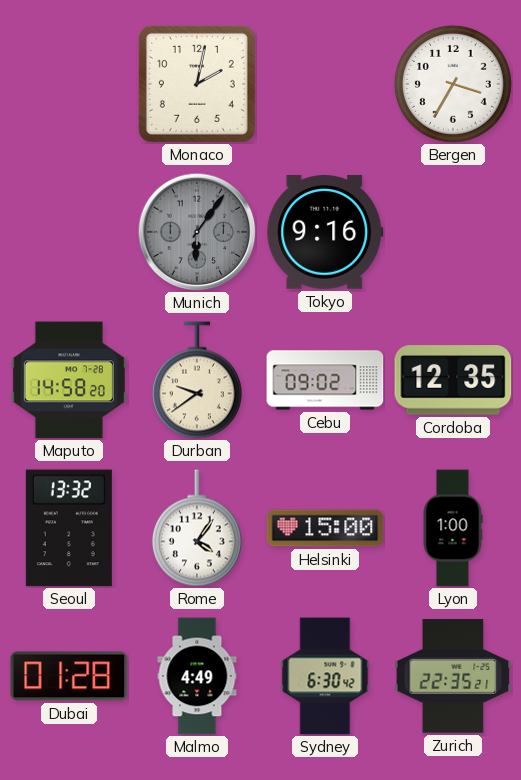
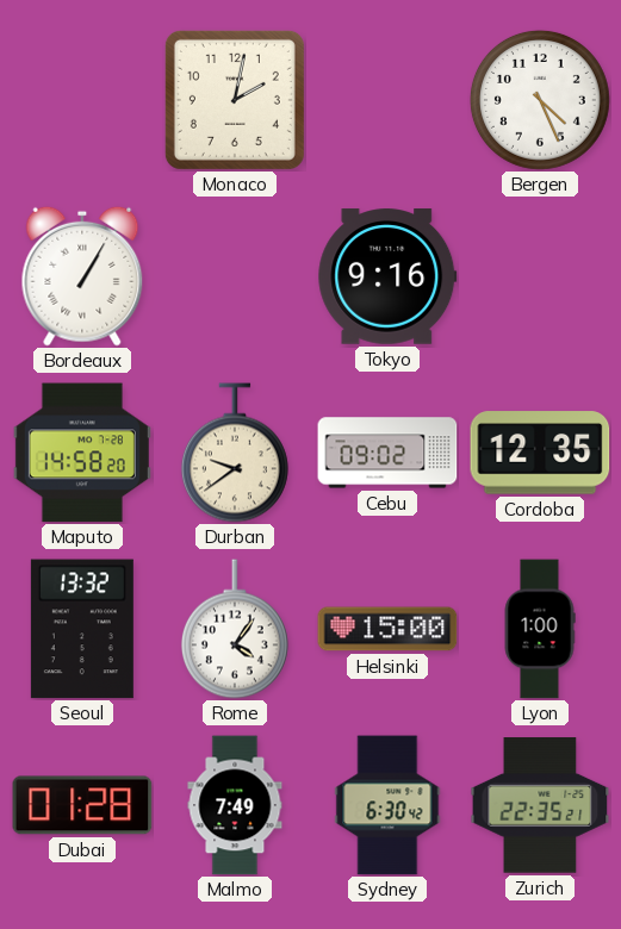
Bergen: 3:35 -> 4:26 (540, 100)
Bordeaux: none -> 1:05 (82, 276)
Munich: 6:06 -> none (197, 232)
Malmo: 4:49 -> 7:49 (235, 805)
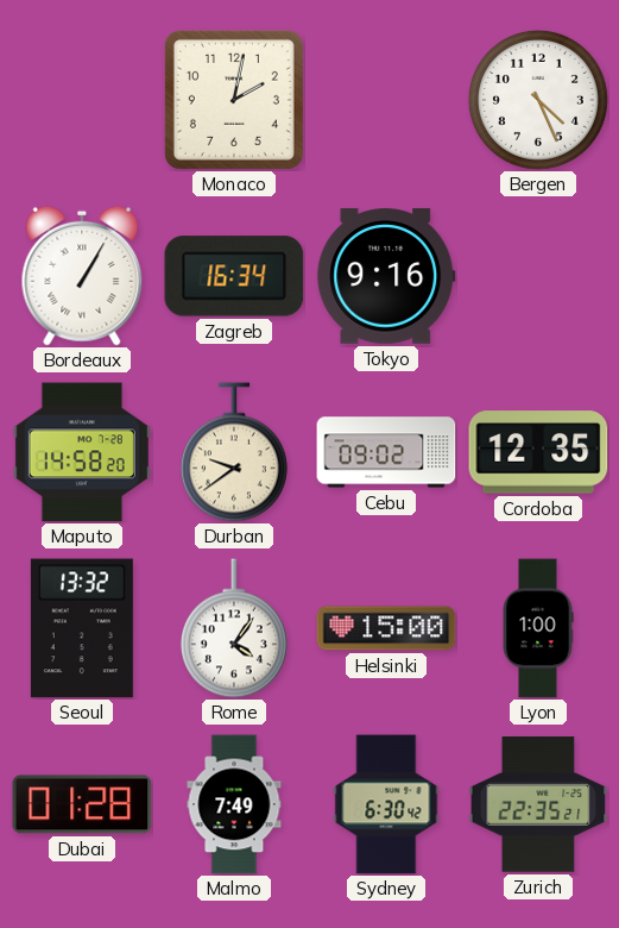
Zagreb: none -> 16:34 (234, 276)
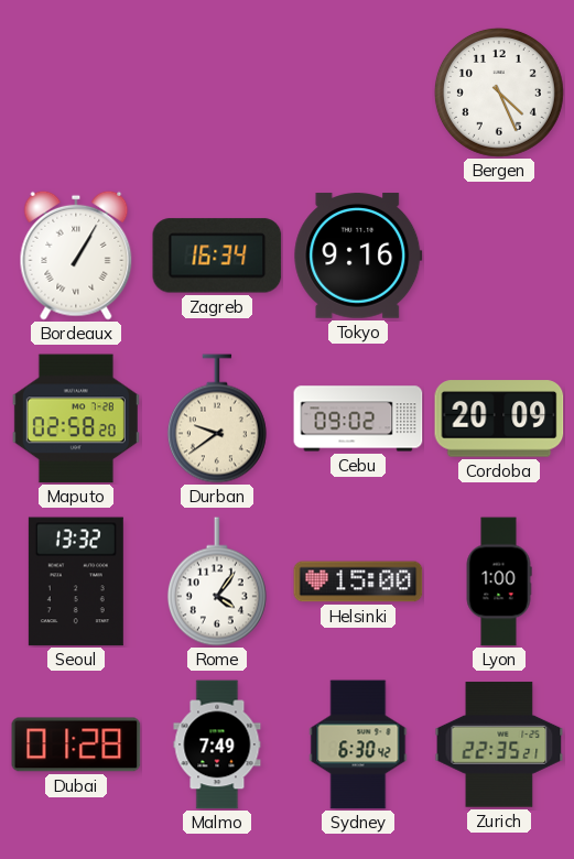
Monaco: 2:02 -> none (234, 100)
Maputo: 14:58 -> 02:58 (76, 418)
Cordoba: 12:35 -> 20:09 (499, 418)
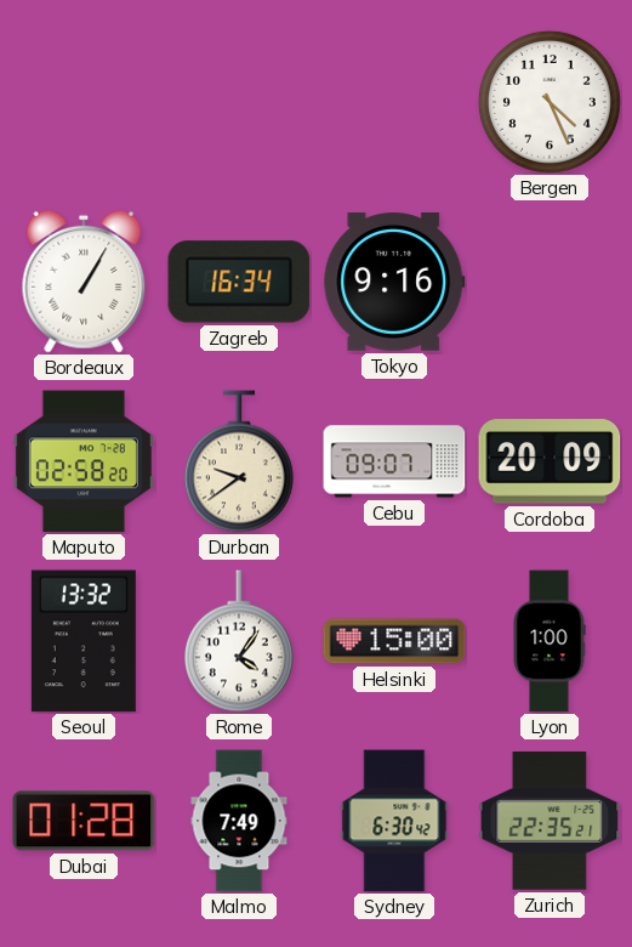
Cebu: 09:02 -> 09:07 (394, 461)
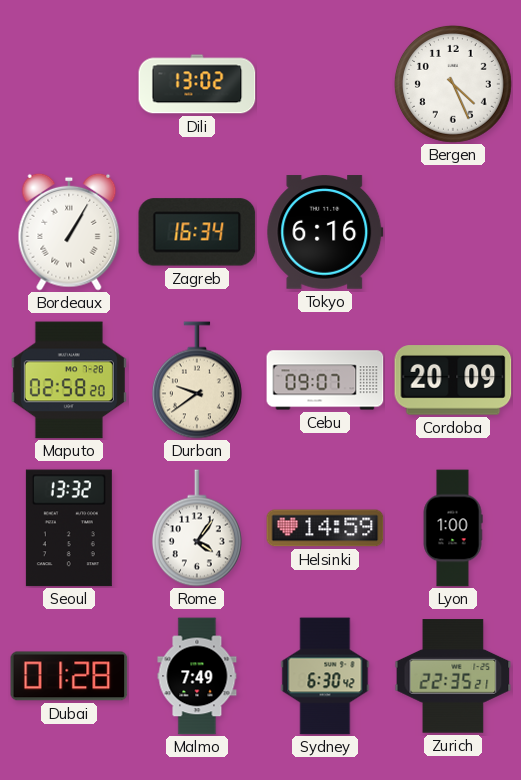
Dili: none -> 13:02 (197, 84)
Tokyo: 9:16 -> 6:16 (325, 232)
Helsinki: 15:00 -> 14:59 (325, 528)
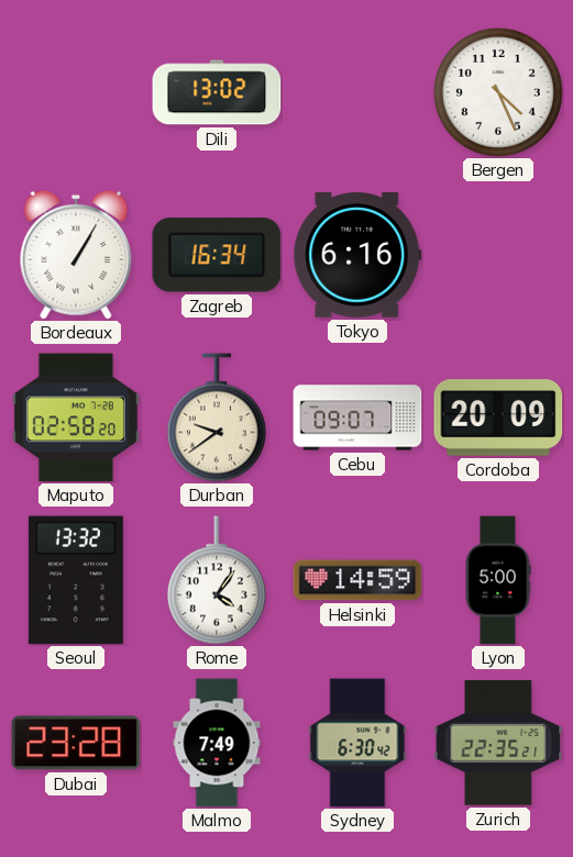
Lyon: 1:00 -> 5:00 (498, 580)
Dubai: 01:28 -> 23:28 (76, 743)
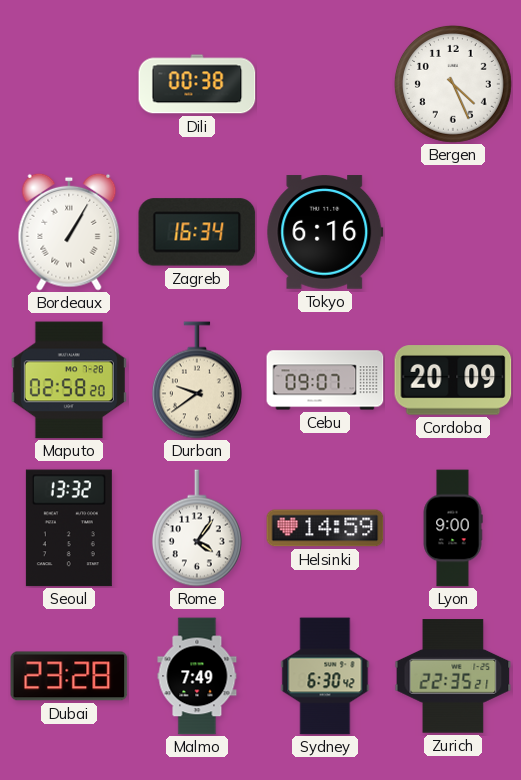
Dili: 13:02 -> 00:38 (197, 84)
Lyon: 5:00 -> 9:00 (453, 528)
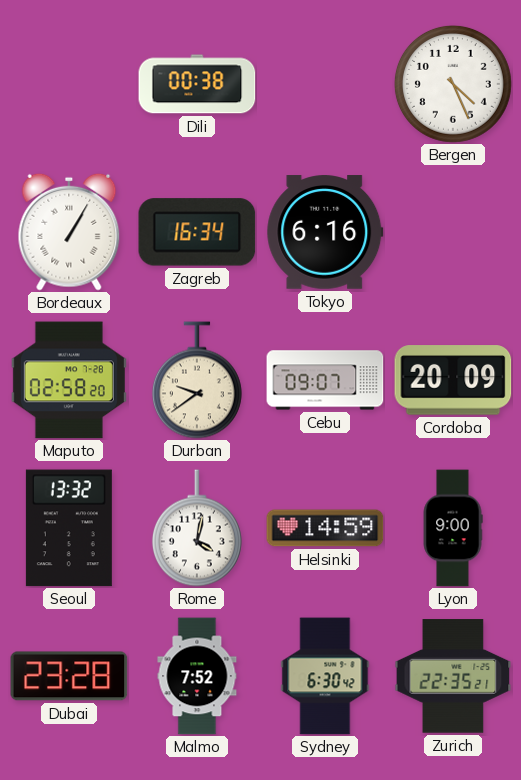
Rome: 4:06 -> 4:02 (197, 528)
Malmo: 7:49 -> 7:52 (197, 676)
